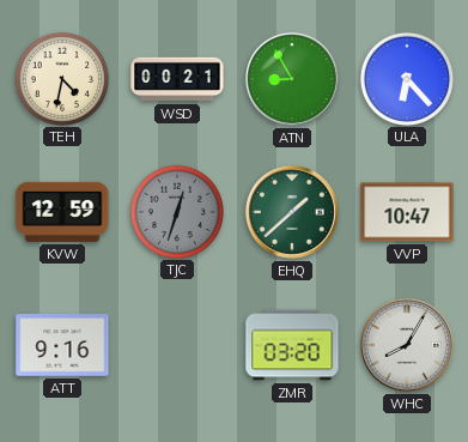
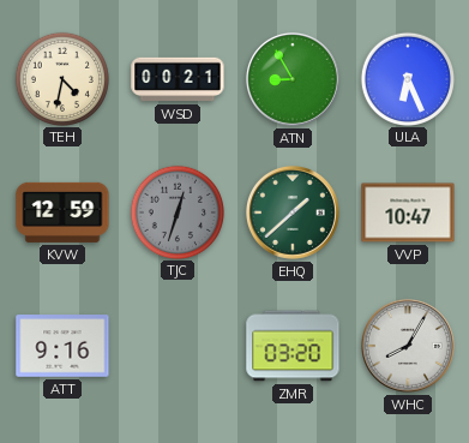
ULA: 6:23 -> 6:26 (407, 78)
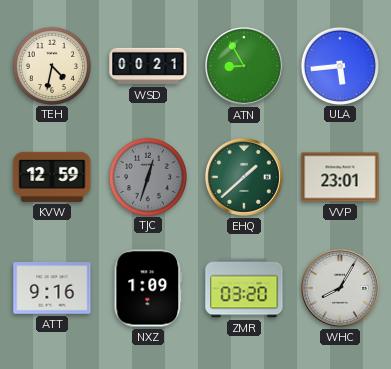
ULA: 6:26 -> 5:44 (339, 65)
VVP: 10:47 -> 23:01 (340, 177)
NXZ: none -> 1:09 (148, 288)
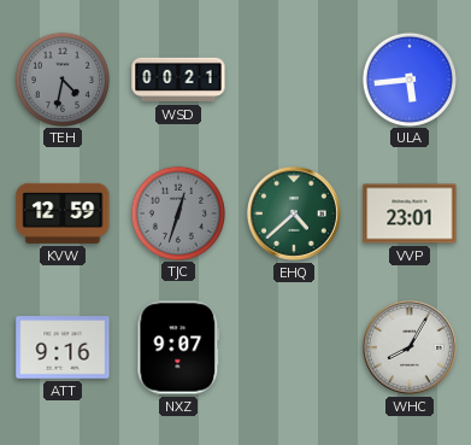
TEH dial: cream -> grey (61, 78)
ATN: 8:55 -> none (244, 66)
EHQ: 1:38 -> 4:38 (294, 213)
NXZ: 1:09 -> 9:07 (178, 347)
ZMR: 03:20 -> none (244, 288)
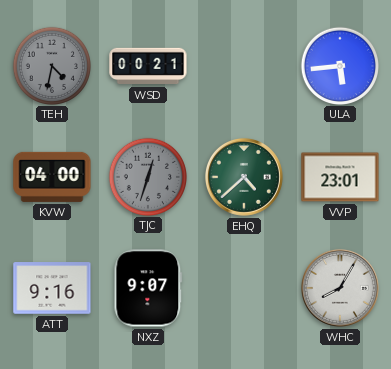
KVW: 12:59 -> 04:00 (52, 177)
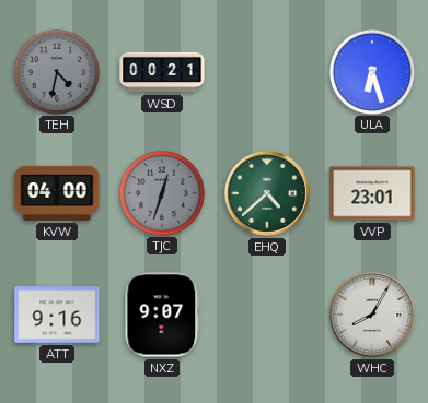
ULA: 5:44 -> 6:27 (371, 71)
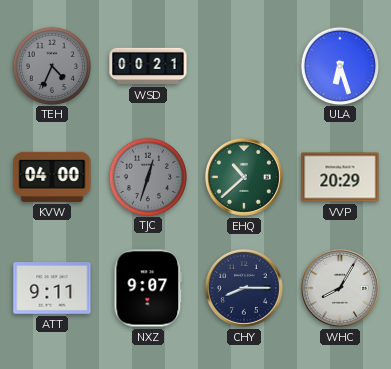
TEH: 4:32 -> 4:34 (51, 65)
EHQ: 4:38 -> 10:38 (244, 177)
VVP: 23:01 -> 20:29 (340, 177)
ATT: 9:16 -> 9:11 (52, 288)
CHY: none -> 8:15 (244, 288)
